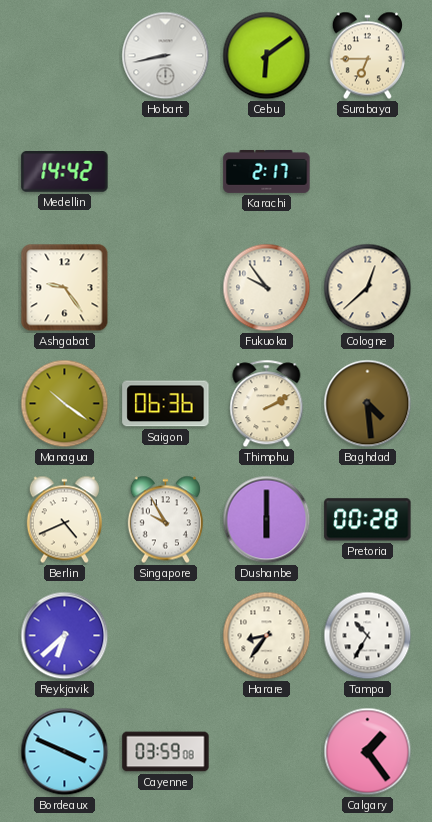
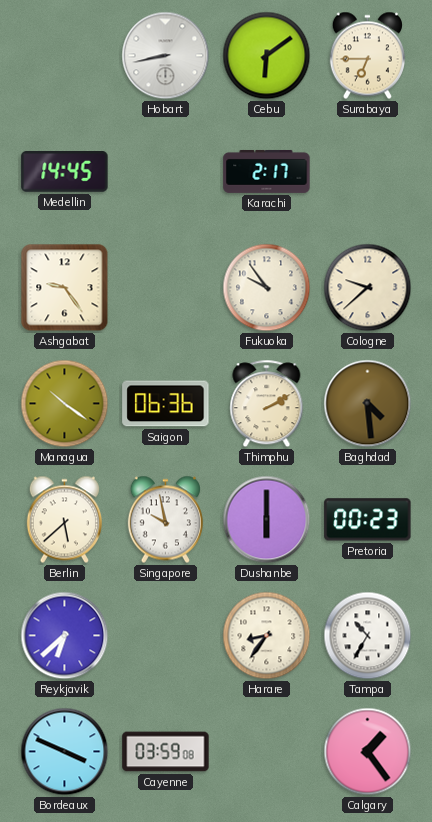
Medellin: 14:42 -> 14:45 (65, 172)
Cologne: 12:38 -> 9:38 (368, 288)
Berlin: 4:41 -> 5:38 (64, 520)
Singapore: 9:55 -> 9:58 (165, 520)
Pretoria: 00:28 -> 00:23 (368, 520)
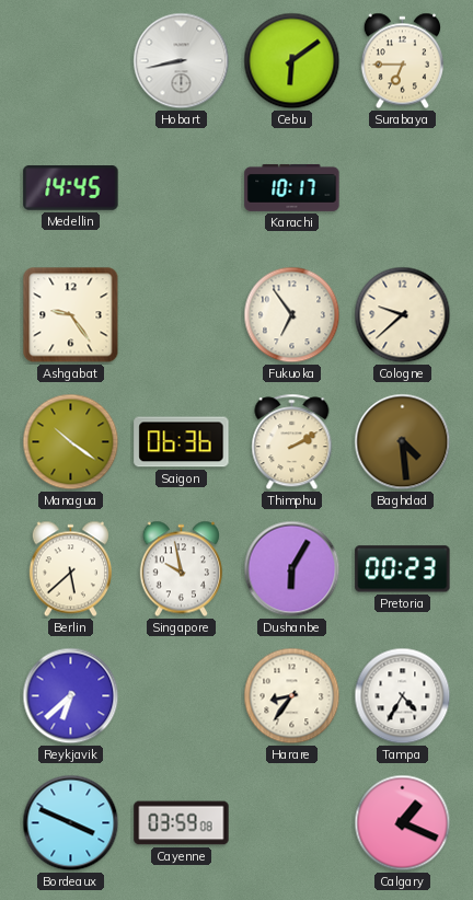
Karachi: 2:17 -> 10:17 (292, 187)
Fukuoka: 9:54 -> 6:54 (292, 315)
Dushanbe: 6:00 -> 6:05 (292, 569)
Tampa: 10:35 -> 4:35 (403, 696)
Calgary: 1:24 -> 1:19 (403, 823)
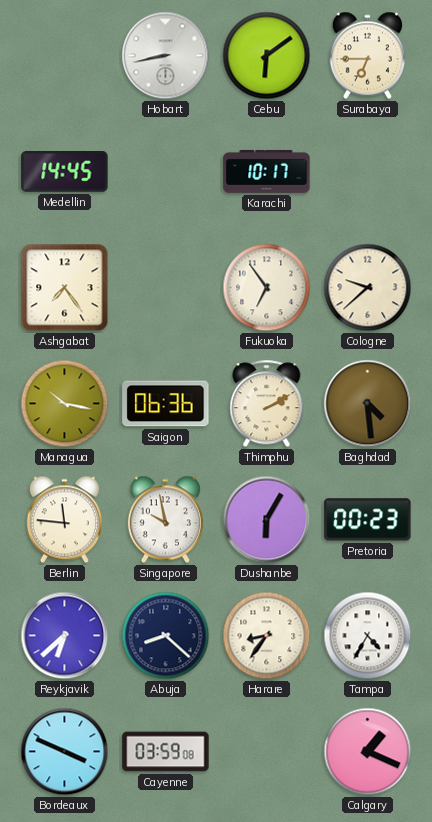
Ashgabat: 9:24 -> 7:24 (65, 288)
Managua: 10:21 -> 10:17 (65, 404)
Berlin: 5:38 -> 11:46 (64, 520)
Abuja: none -> 8:22 (166, 636)
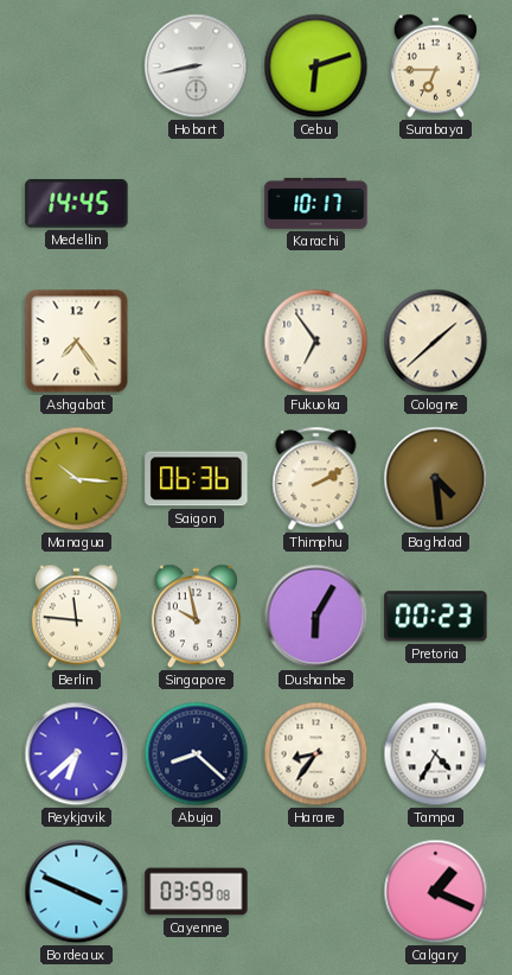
Cebu: 6:09 -> 6:12 (316, 66)
Cologne: 9:38 -> 1:38 (436, 342)
Managua: 10:17 -> 10:16 (77, 479)
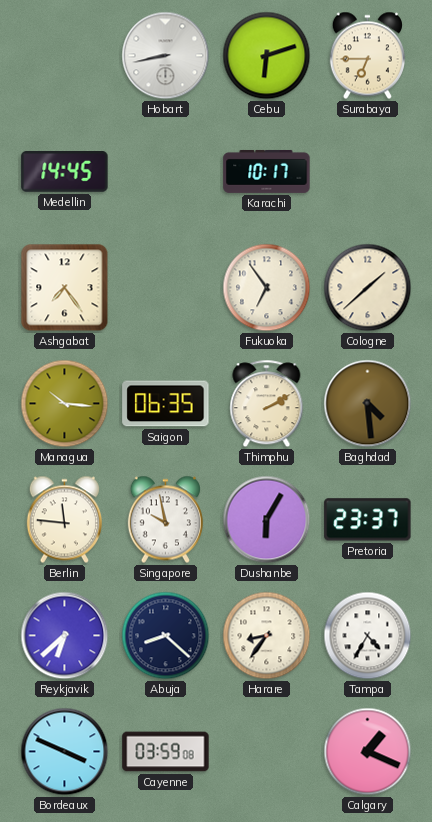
Saigon: 06:36 -> 06:35 (166, 404)
Pretoria: 00:23 -> 23:37 (368, 520)
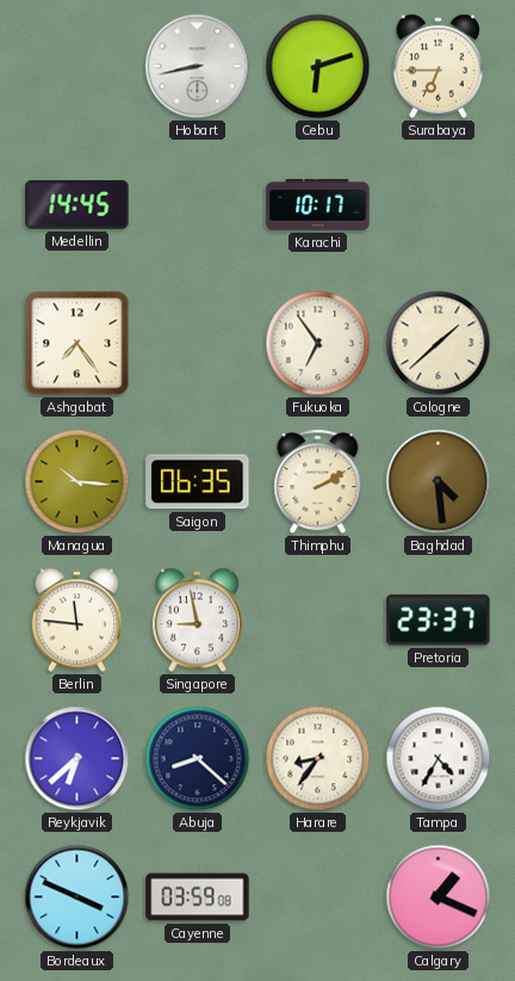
Singapore: 9:58 -> 8:58 (197, 621)
Dushanbe: 6:05 -> none (267, 520)
